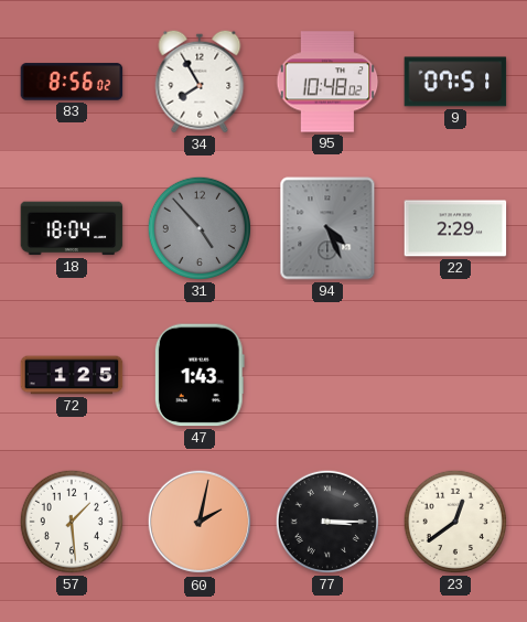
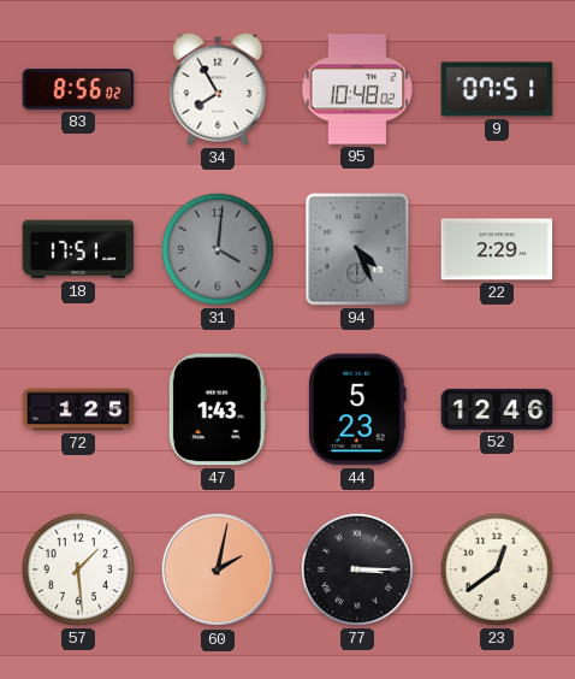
18: 18:04 -> 17:51 (78, 249)
31: 4:53 -> 4:01 (218, 249)
44: none -> 5:23 (357, 409)
52: none -> 12:46 (497, 409)
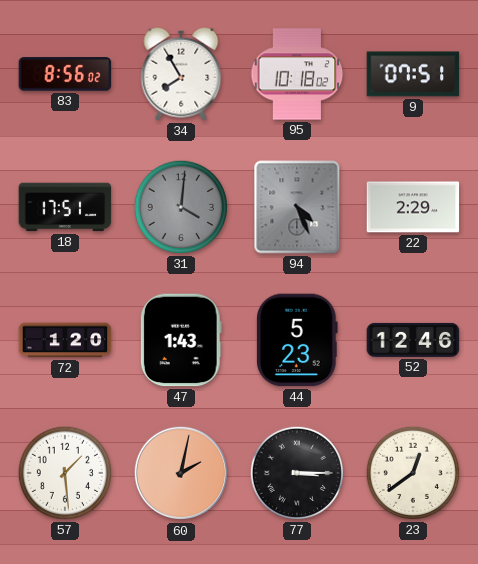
95: 10:48 -> 10:18 (297, 74)
72: 1:25 -> 1:20 (65, 340)
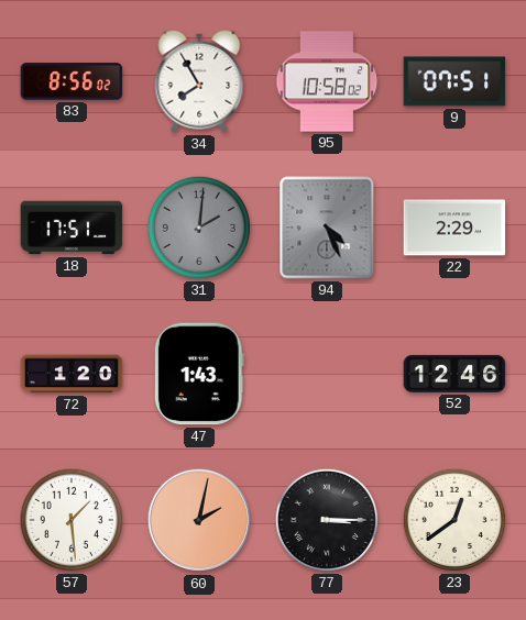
95: 10:18 -> 10:58 (327, 81)
31: 4:01 -> 2:01 (199, 228)
44: 5:23 -> none (297, 340)
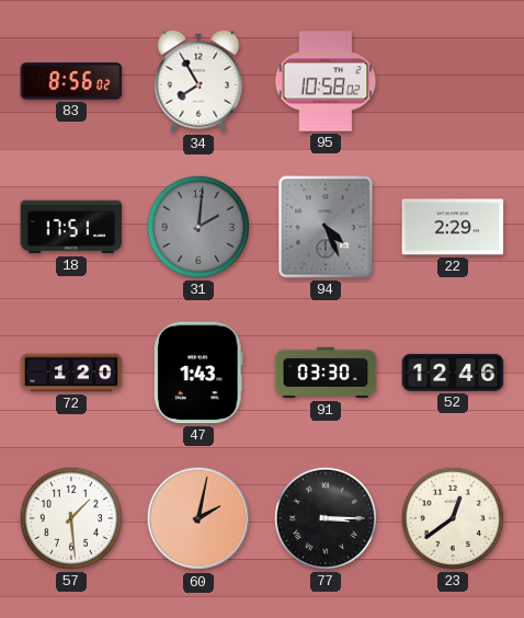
9: 07:51 -> none (454, 81)
91: none -> 03:30 (326, 373)
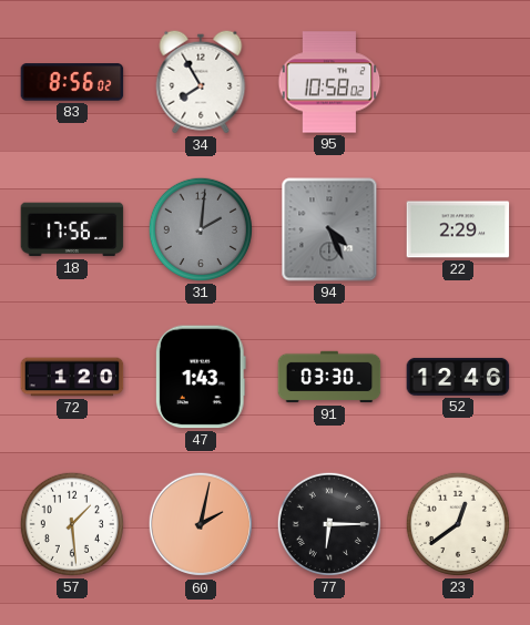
18: 17:51 -> 17:56 (72, 229)
77: 3:15 -> 6:15 (329, 524)
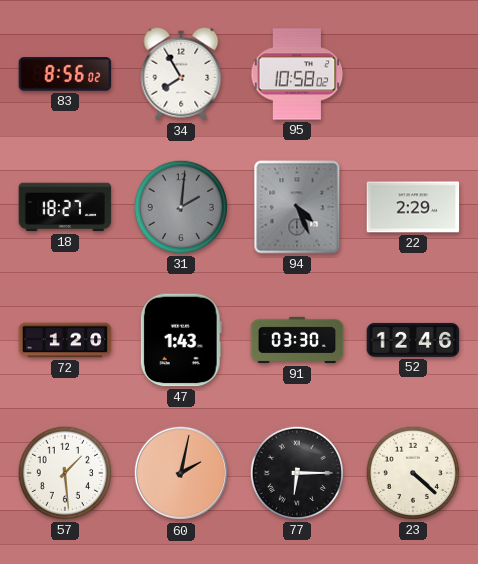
18: 17:56 -> 18:27 (65, 207)
23: 12:39 -> 4:22 (413, 473)
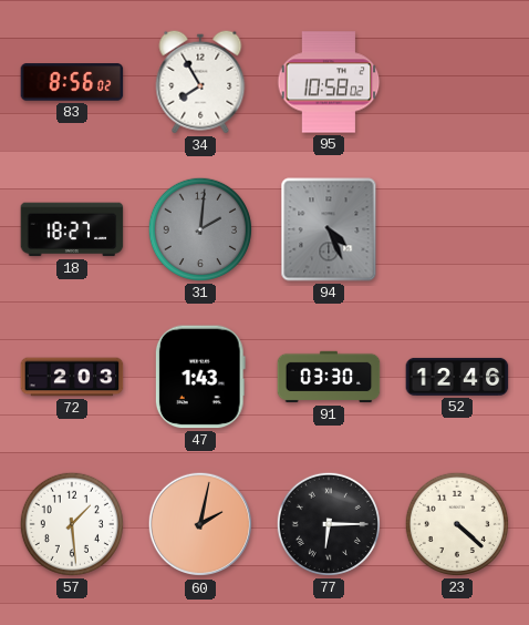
22: 2:29 -> none (413, 207)
72: 1:20 -> 2:03 (72, 377)
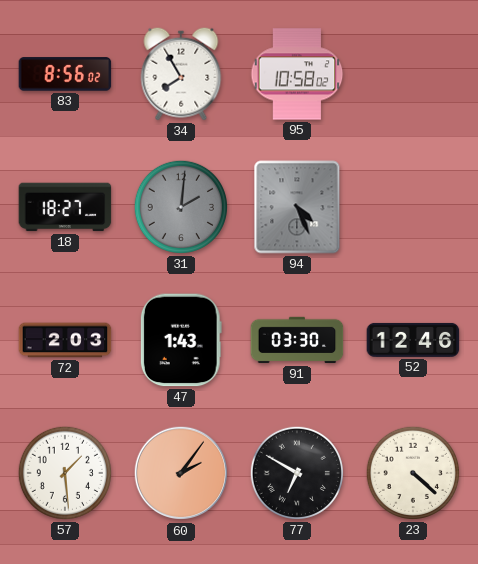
60: 2:02 -> 2:06 (181, 473)
77: 6:15 -> 6:50 (297, 473)
